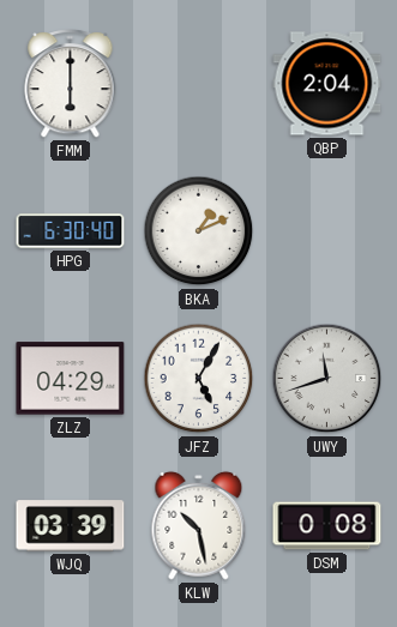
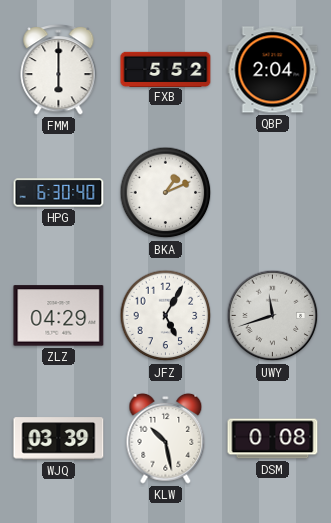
FXB: none -> 5:52 (166, 69)
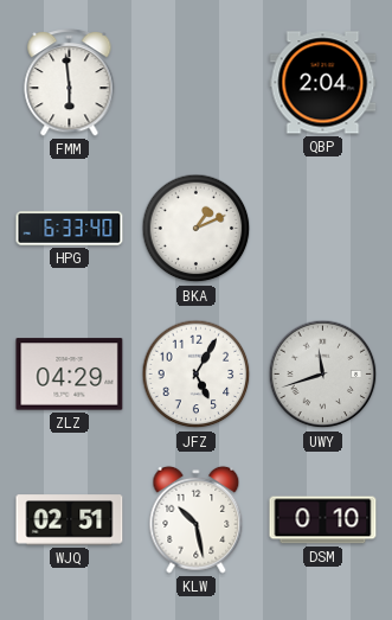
FMM: 6:00 -> 5:59 (70, 83)
FXB: 5:52 -> none (166, 69)
HPG: 6:30 -> 6:33 (70, 229)
WJQ: 03:39 -> 02:51 (70, 520)
DSM: 0:08 -> 0:10 (323, 520)
